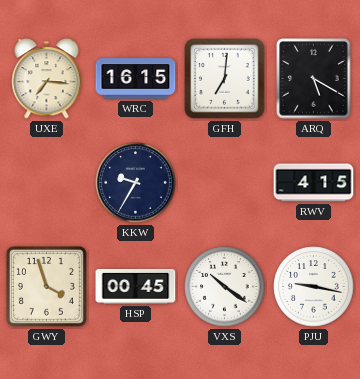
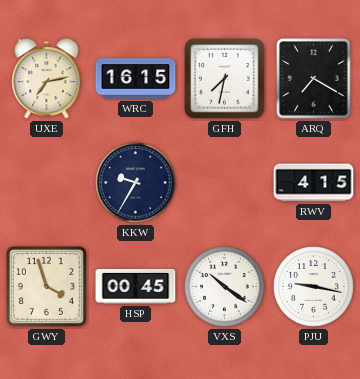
UXE: 7:16 -> 7:13 (47, 79)
GFH: 7:01 -> 7:32 (225, 79)
ARQ: 5:20 -> 7:20 (314, 79)
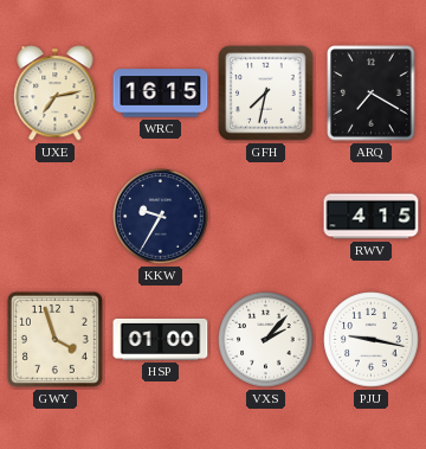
HSP: 00:45 -> 01:00 (161, 340)
VXS: 10:21 -> 2:07 (266, 340)
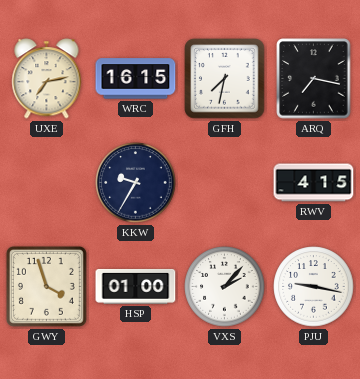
ARQ: 7:20 -> 7:17 (314, 79)
